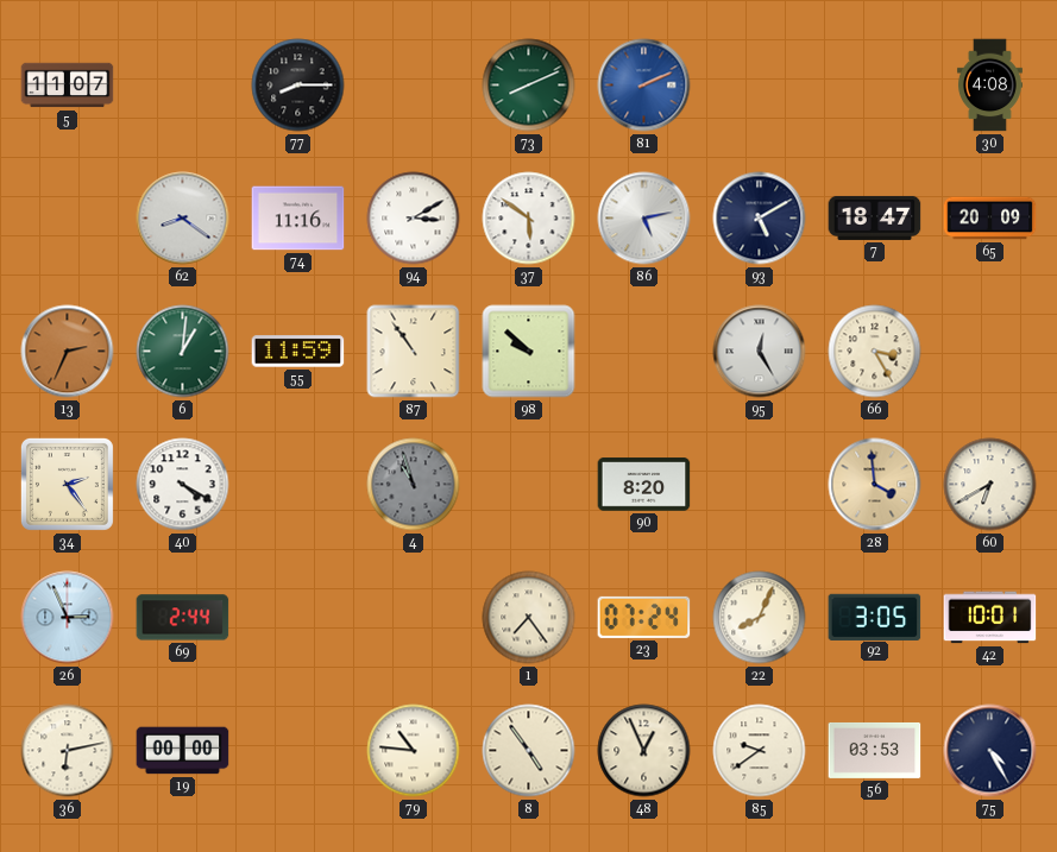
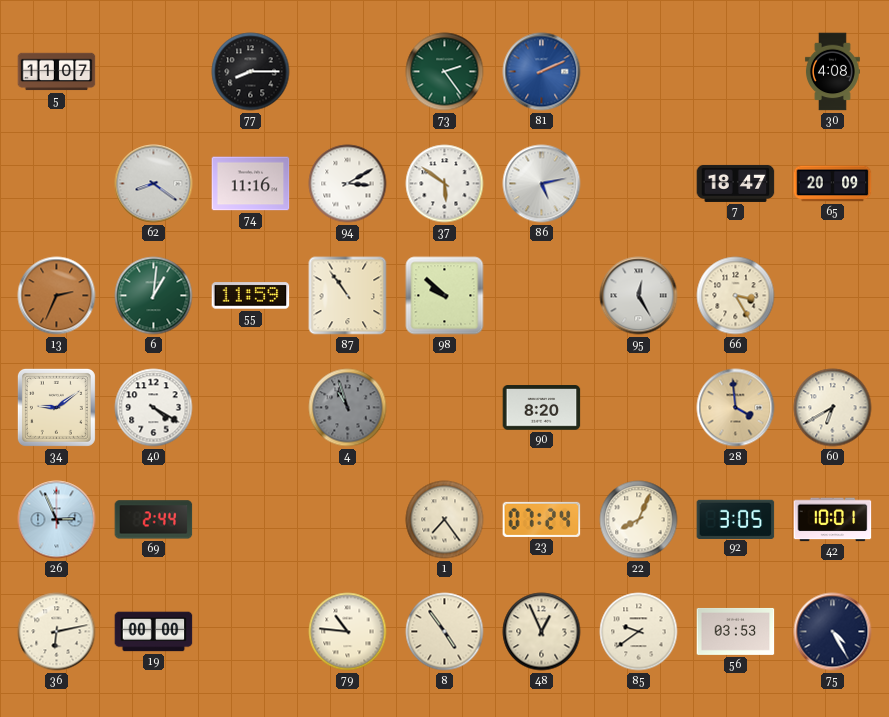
73: 8:11 -> 2:24 (445, 72)
93: 5:10 -> none (760, 219)
34: 2:24 -> 9:09 (56, 407)
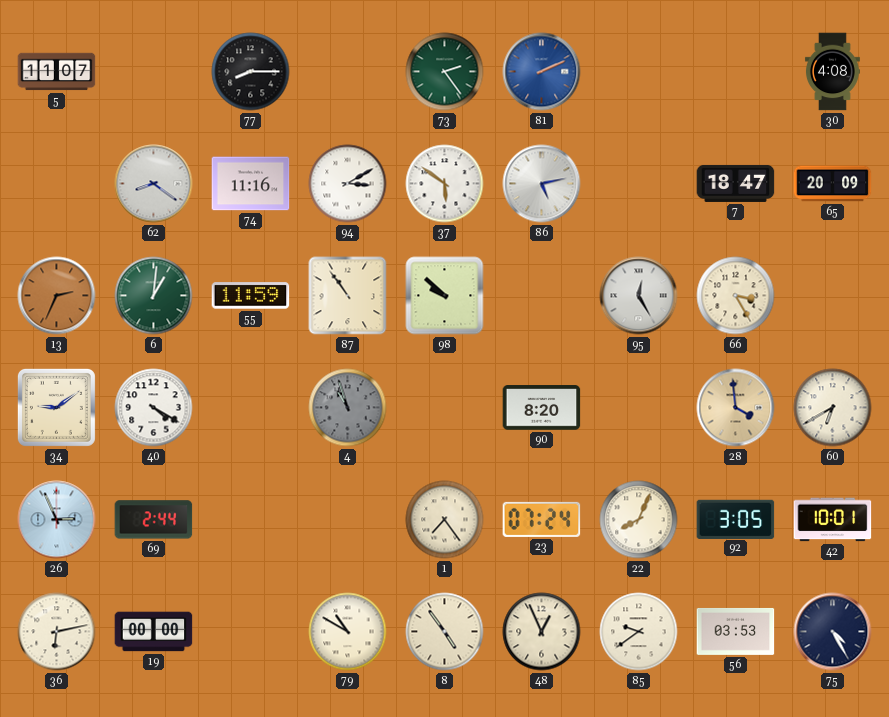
79: 10:46 -> 10:50 (348, 632)
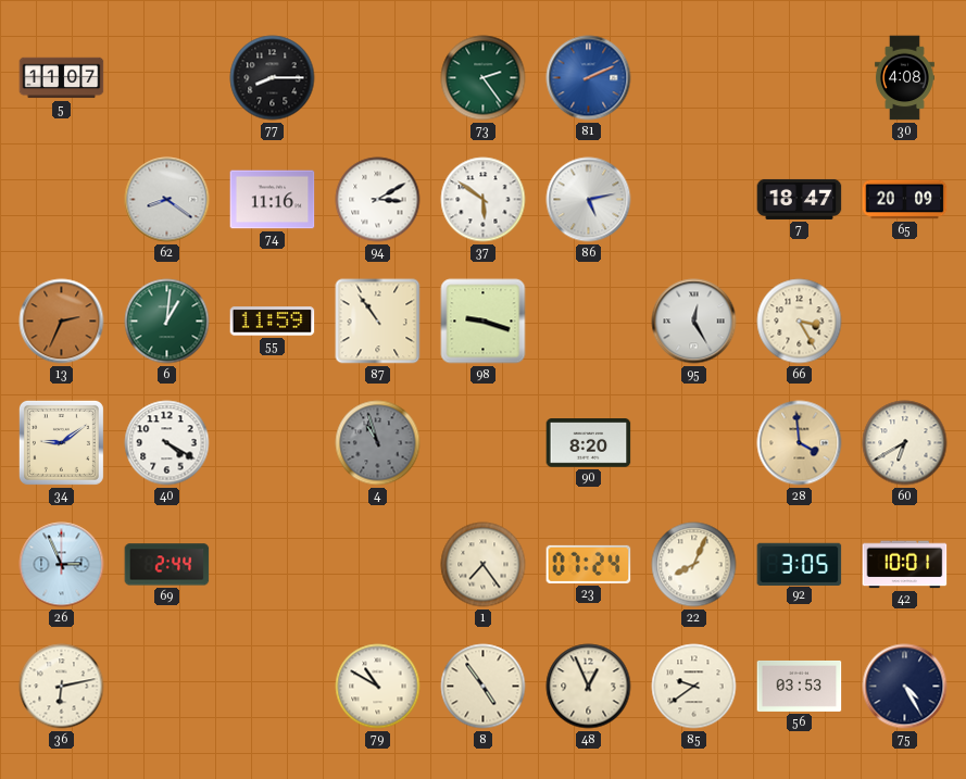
98: 9:52 -> 9:18 (484, 322)
19: 00:00 -> none (154, 632)
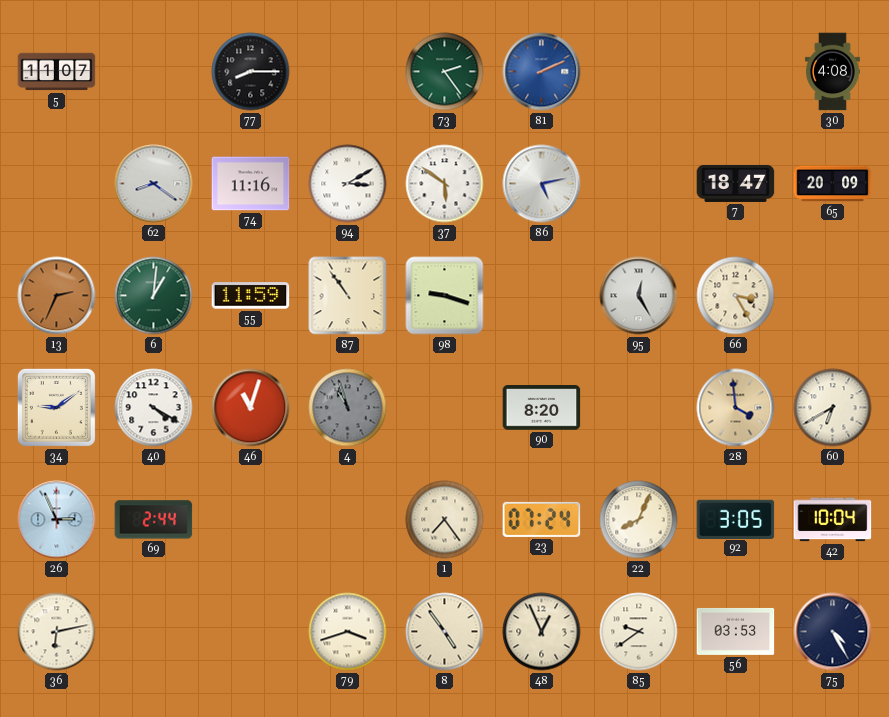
46: none -> 11:03 (251, 408)
42: 10:01 -> 10:04 (833, 520)
79: 10:50 -> 3:42 (348, 632)
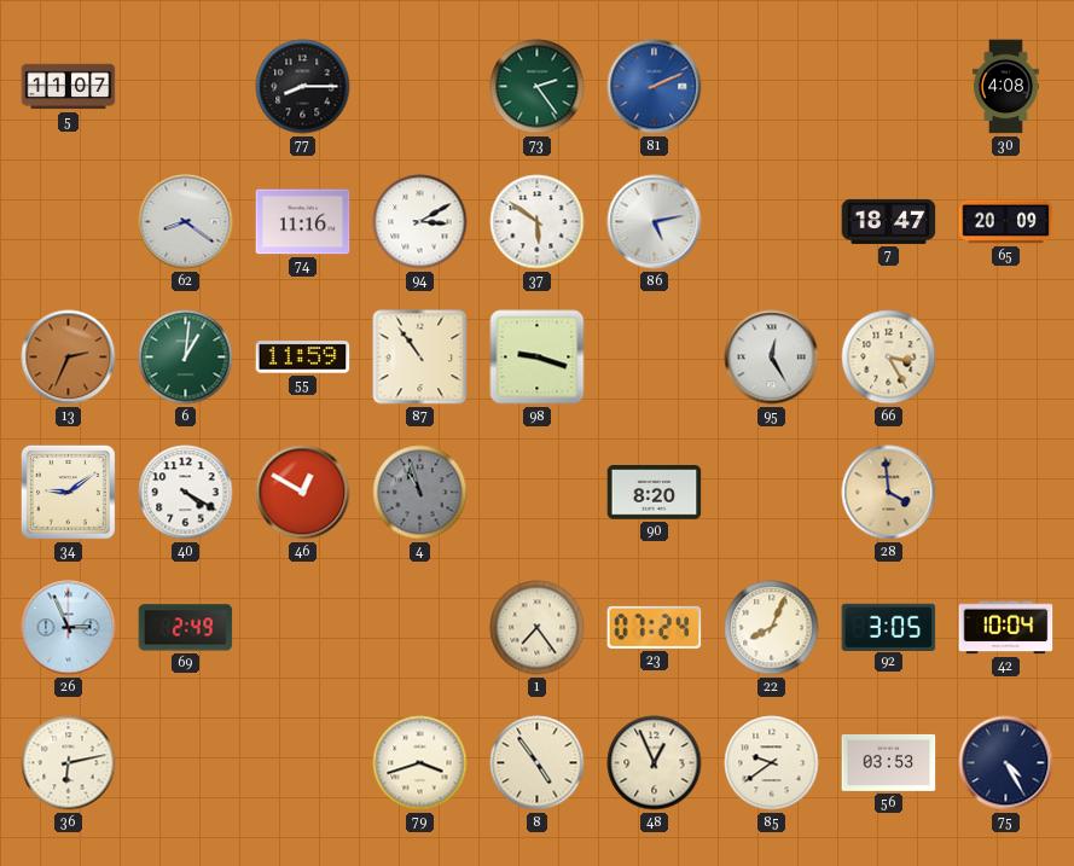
46: 11:03 -> 12:50 (303, 493)
60: 6:40 -> none (833, 408)
69: 2:44 -> 2:49 (186, 628)
